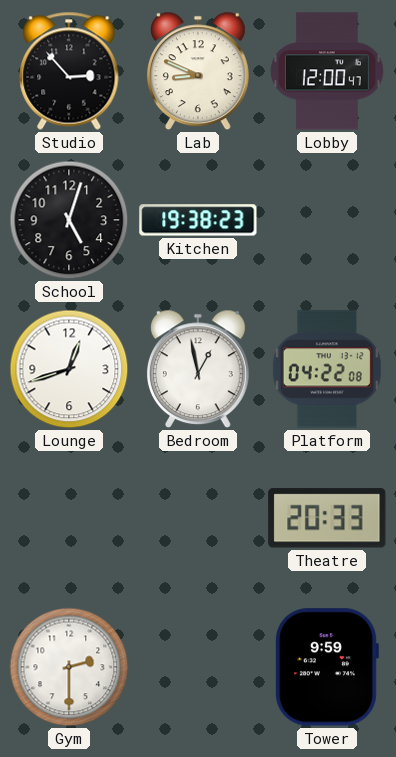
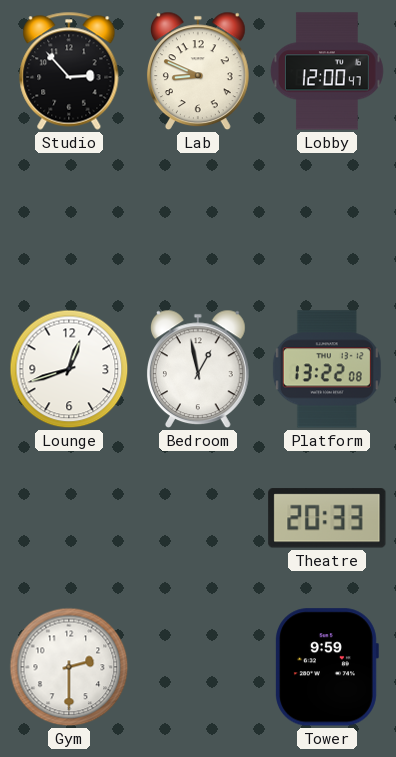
School: 5:03 -> none (69, 220)
Kitchen: 19:38 -> none (198, 220)
Platform: 04:22 -> 13:22 (327, 369)
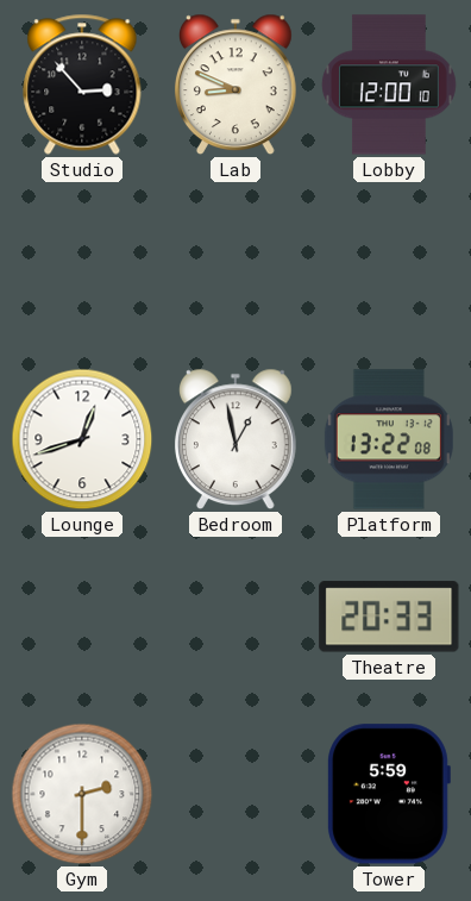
Lobby: 12:00:47 -> 12:00:10 (389, 85)
Tower: 9:59 -> 5:59 (389, 794)
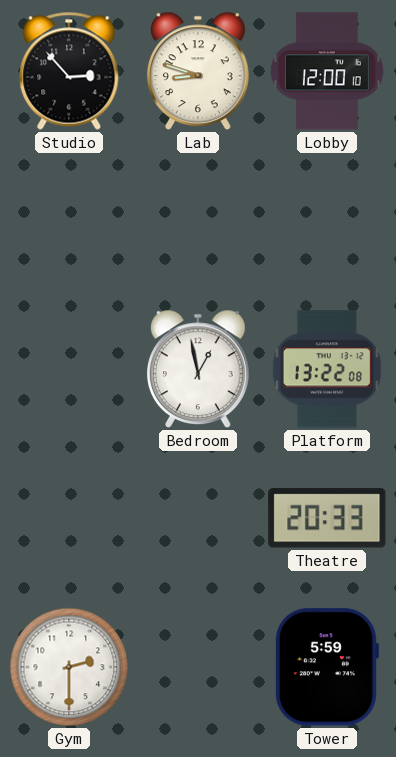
Lab: 8:49 -> 8:48 (198, 71)
Lounge: 12:42 -> none (82, 439)
